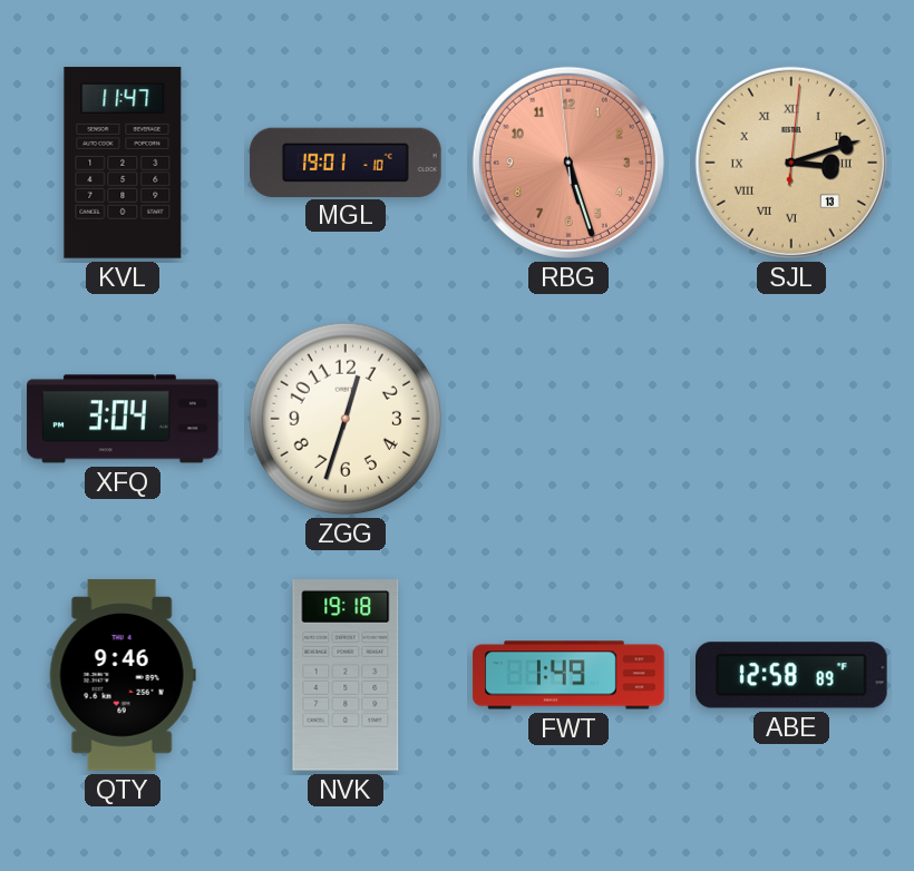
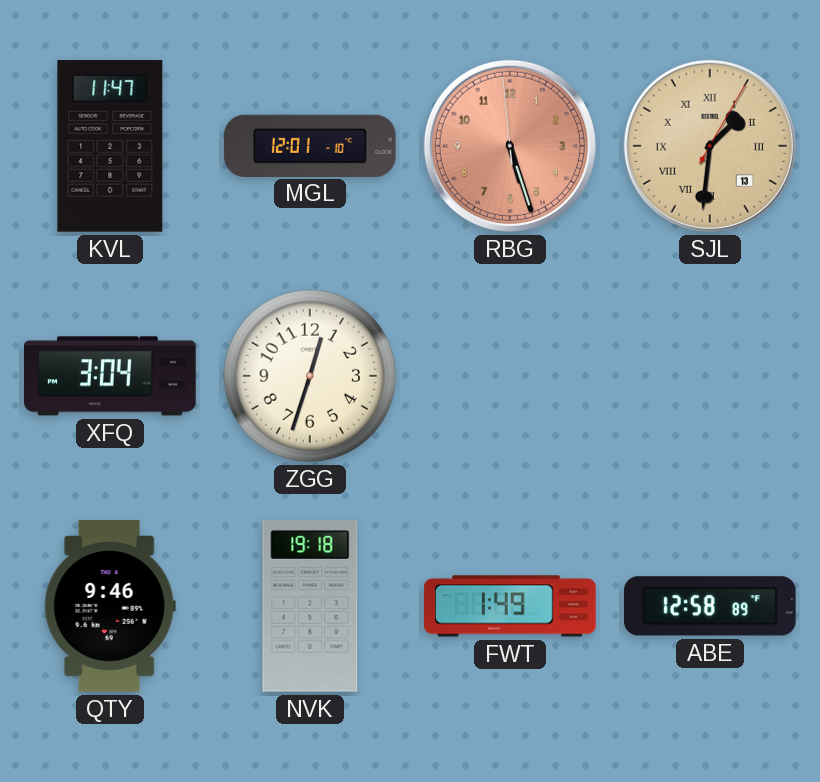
MGL: 19:01 -> 12:01 (310, 145)
SJL: 3:12 -> 1:31 (710, 146)
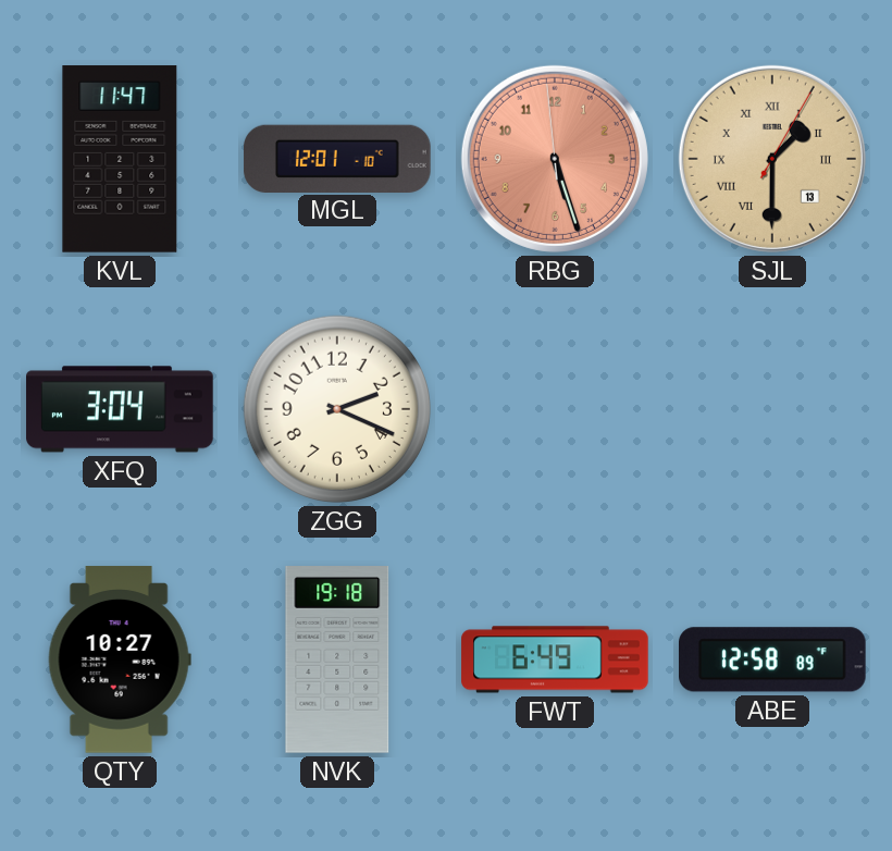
SJL: 1:31 -> 1:30 (772, 159)
ZGG: 12:33 -> 2:19 (337, 409)
QTY: 9:46 -> 10:27 (120, 659)
FWT: 1:49 -> 6:49 (555, 659)
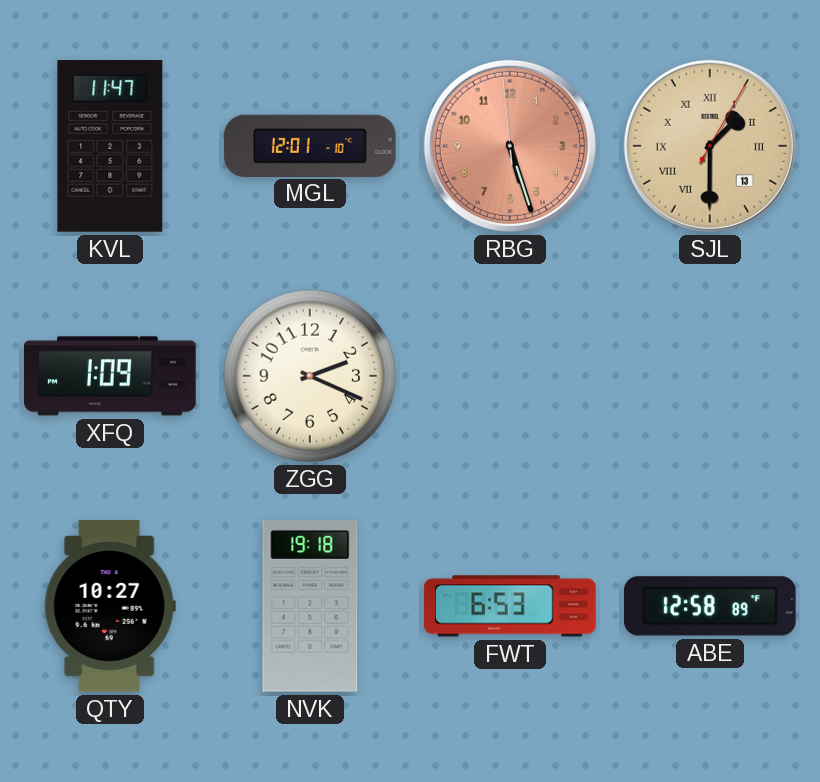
XFQ: 3:04 -> 1:09 (110, 376)
FWT: 6:49 -> 6:53 (510, 606)
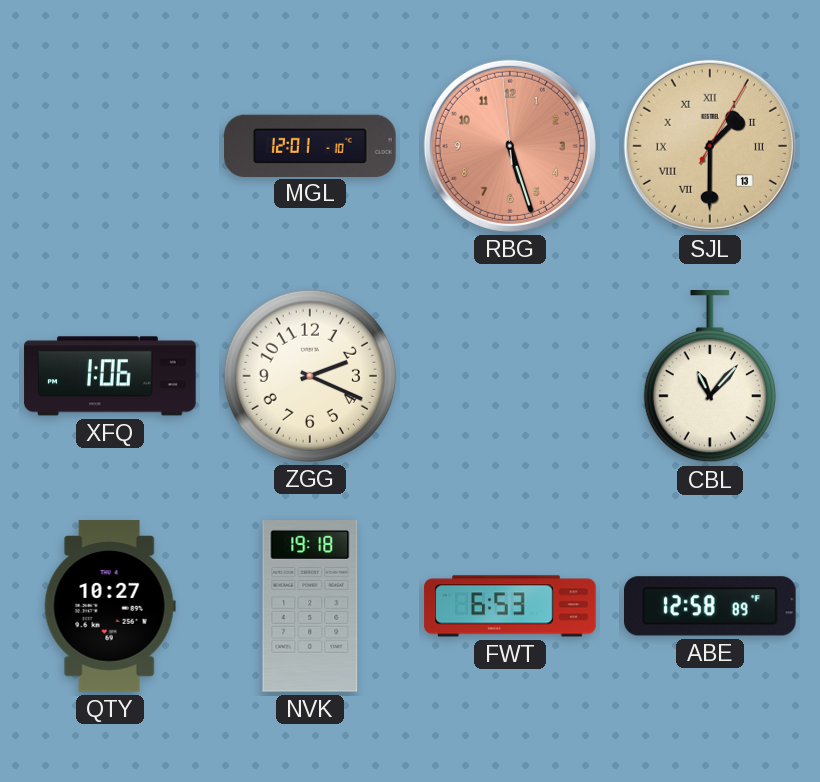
KVL: 11:47 -> none (110, 146)
XFQ: 1:09 -> 1:06 (110, 376)
CBL: none -> 11:07 (710, 377)
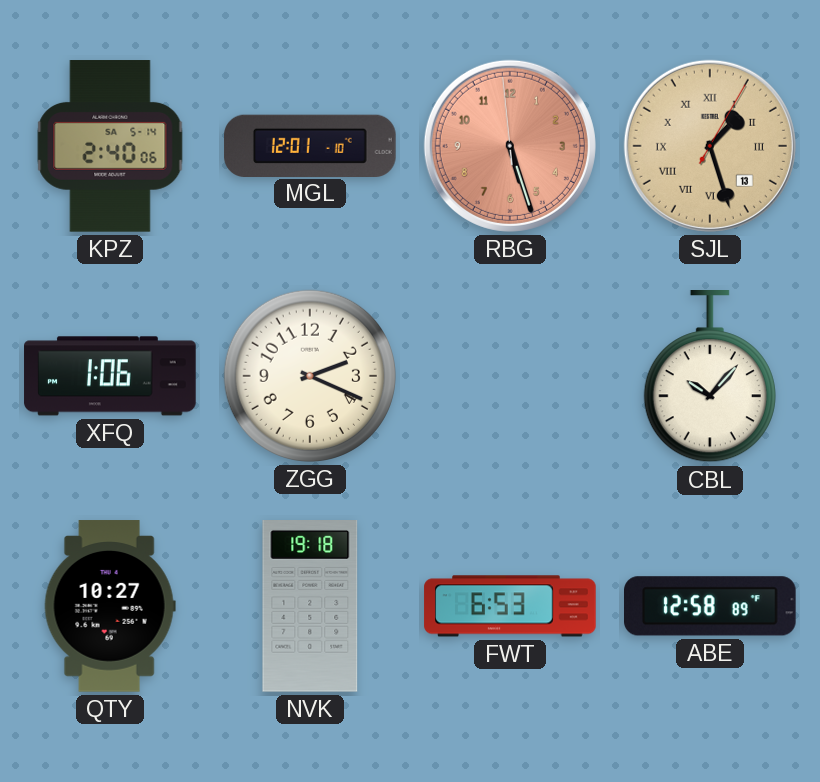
KPZ: none -> 2:40 (110, 146)
SJL: 1:30 -> 1:27 (710, 146)
CBL: 11:07 -> 10:07 (710, 377)
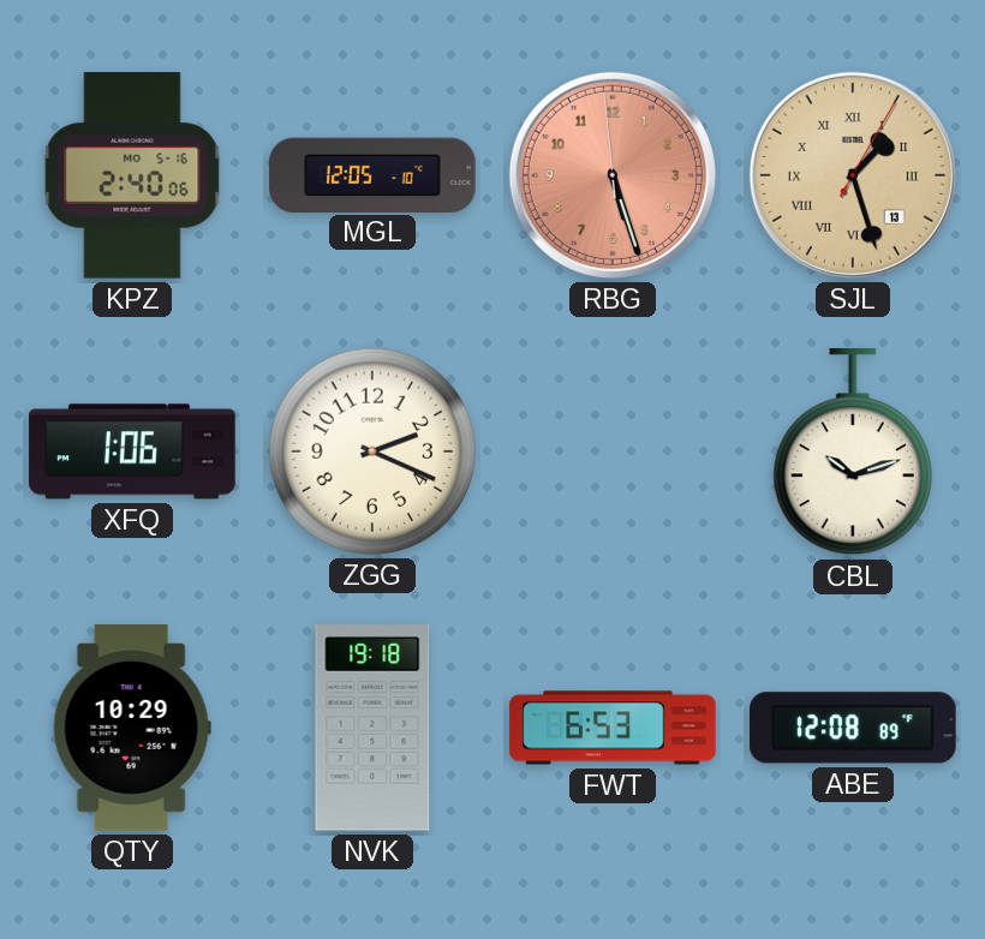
KPZ date: SA 5-14 -> MO 5-16 (132, 175)
MGL: 12:01 -> 12:05 (372, 174)
CBL: 10:07 -> 10:12 (853, 453)
QTY: 10:27 -> 10:29 (132, 728)
ABE: 12:58 -> 12:08 (854, 728)
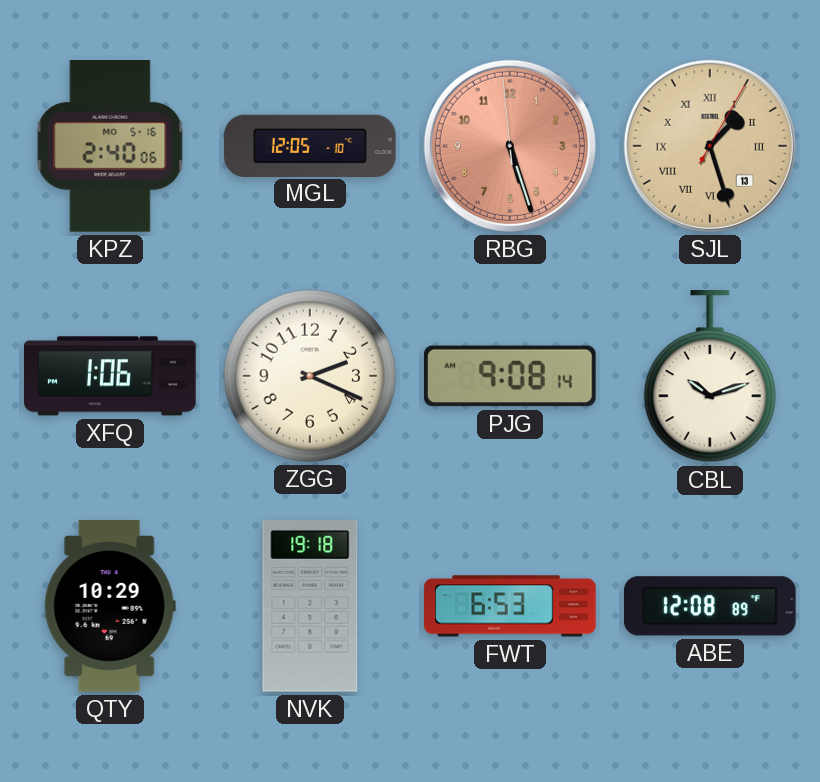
PJG: none -> 9:08 (511, 376)
